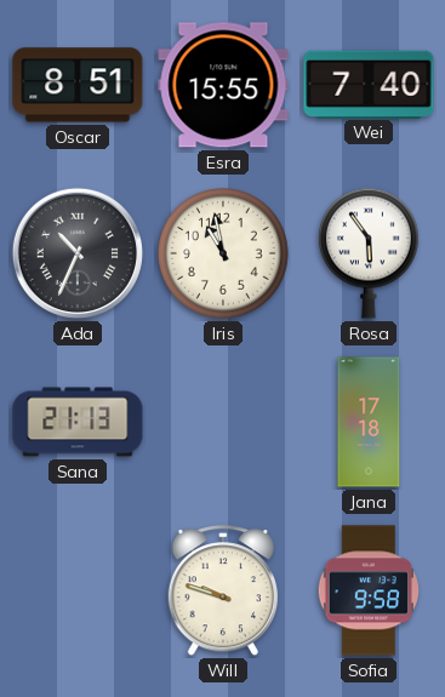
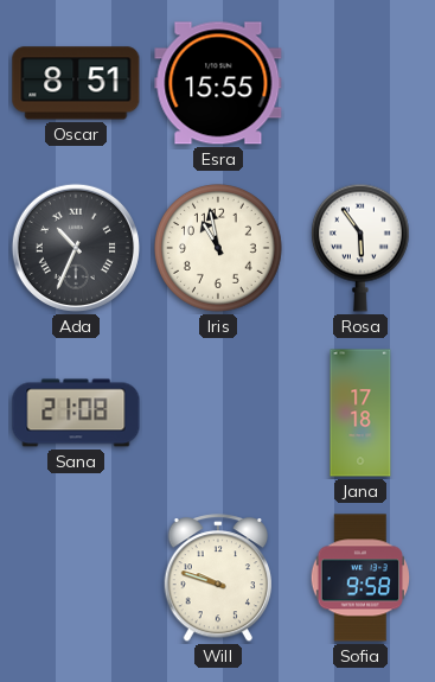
Wei: 7:40 -> none (369, 84)
Sana: 21:13 -> 21:08 (76, 413)
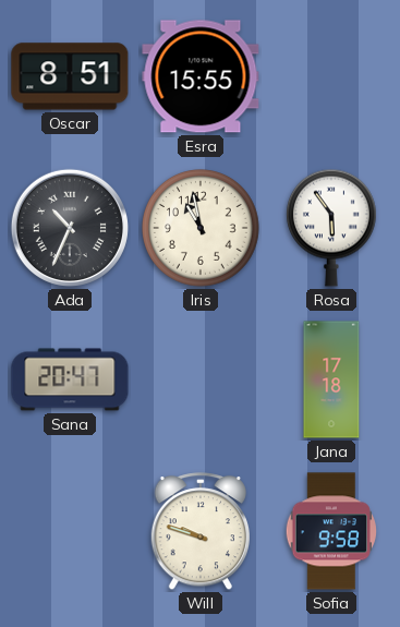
Sana: 21:08 -> 20:47 (70, 379)
